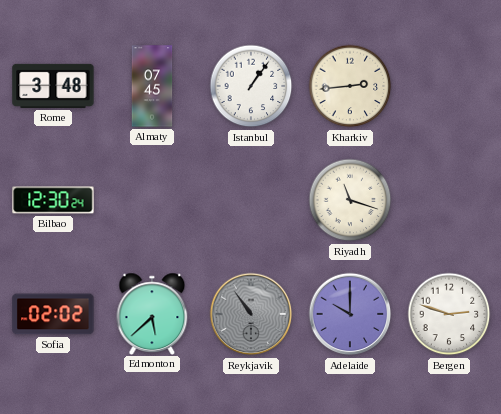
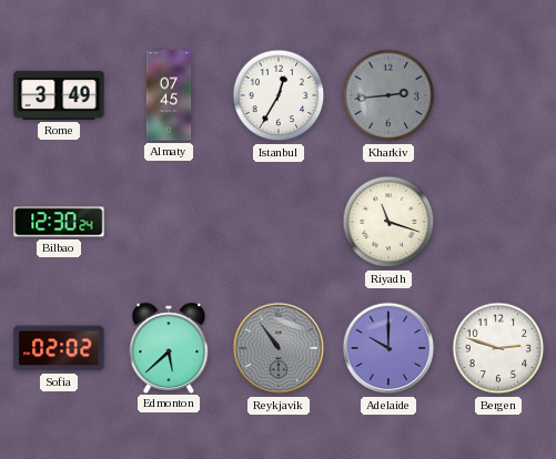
Rome: 3:48 -> 3:49 (59, 95)
Istanbul: 1:06 -> 12:35 (279, 95)
Kharkiv dial: cream -> grey (388, 95)
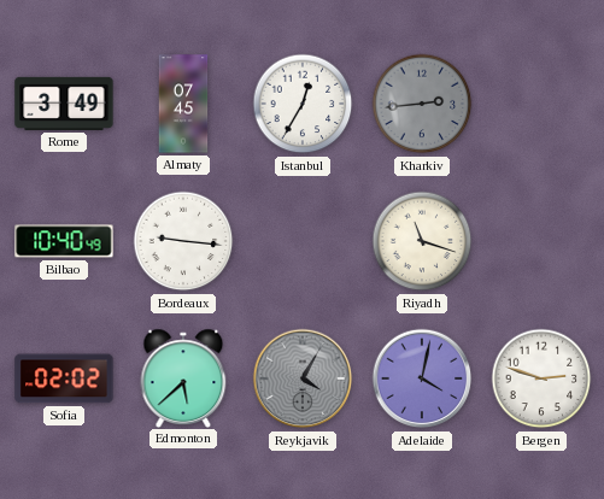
Bilbao: 12:30 -> 10:40 (64, 241)
Bordeaux: none -> 9:16 (183, 241)
Reykjavik: 10:54 -> 4:05 (303, 378)
Adelaide: 10:00 -> 4:02 (422, 378)
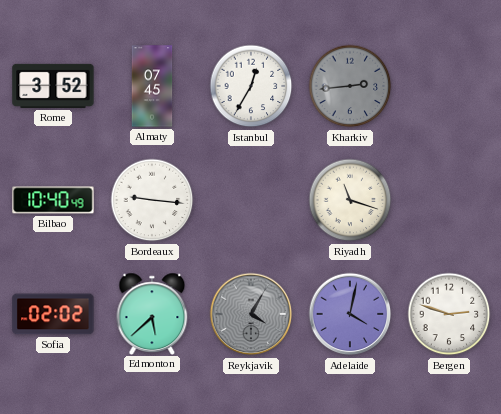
Rome: 3:49 -> 3:52 (53, 86)
